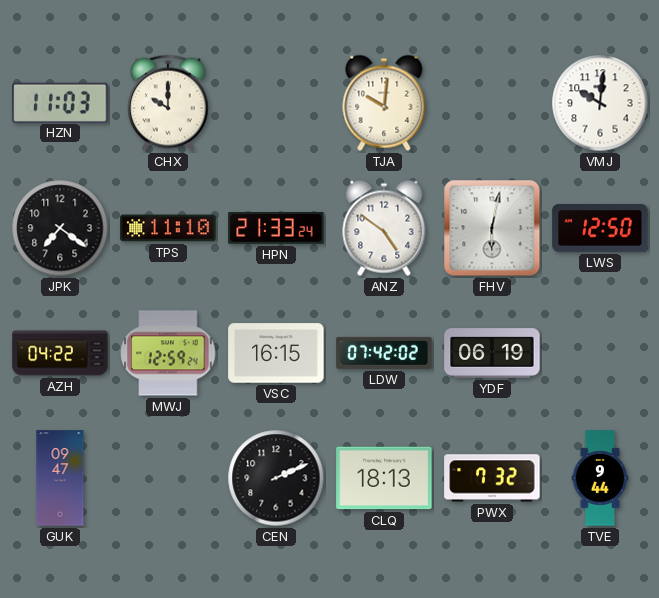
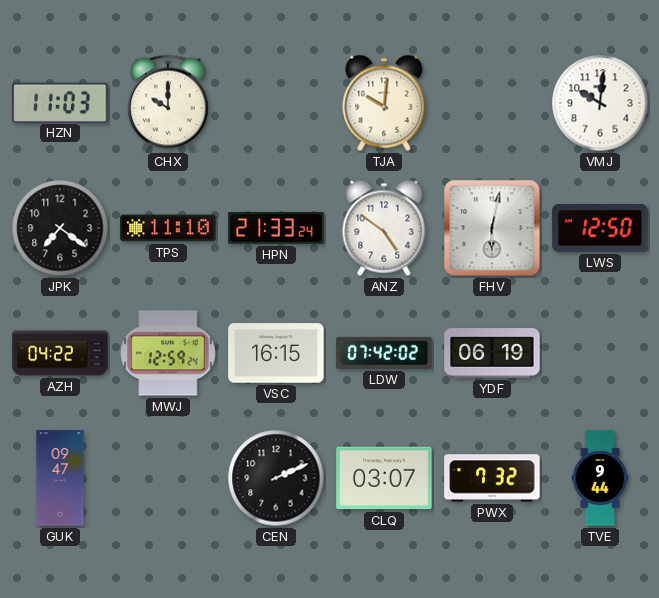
CLQ: 18:13 -> 03:07 (384, 478)
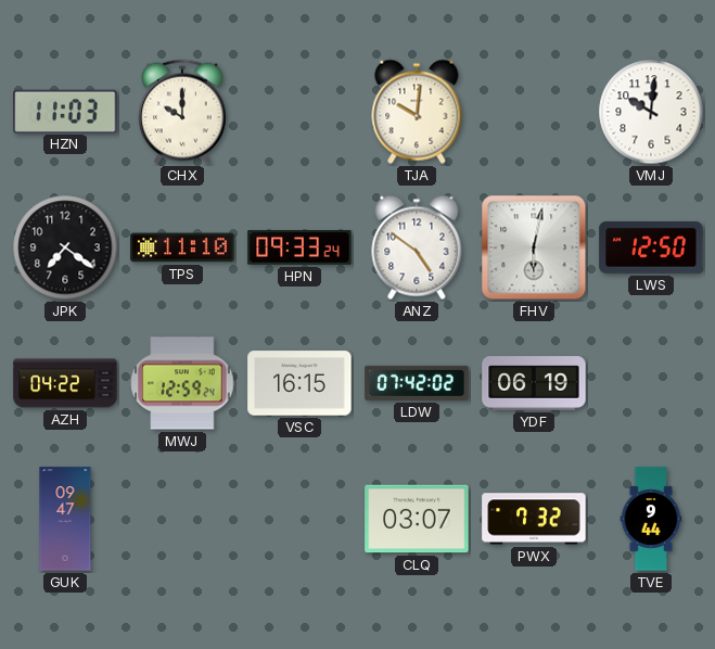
HPN: 21:33 -> 09:33 (299, 249)
CEN: 2:11 -> none (276, 478)
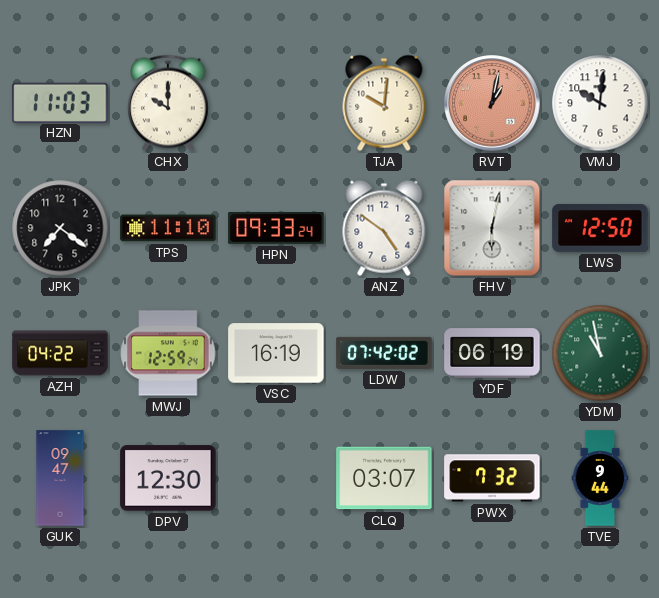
RVT: none -> 1:02 (492, 103)
VSC: 16:15 -> 16:19 (276, 353)
YDM: none -> 10:58 (600, 353)
DPV: none -> 12:30 (168, 478)
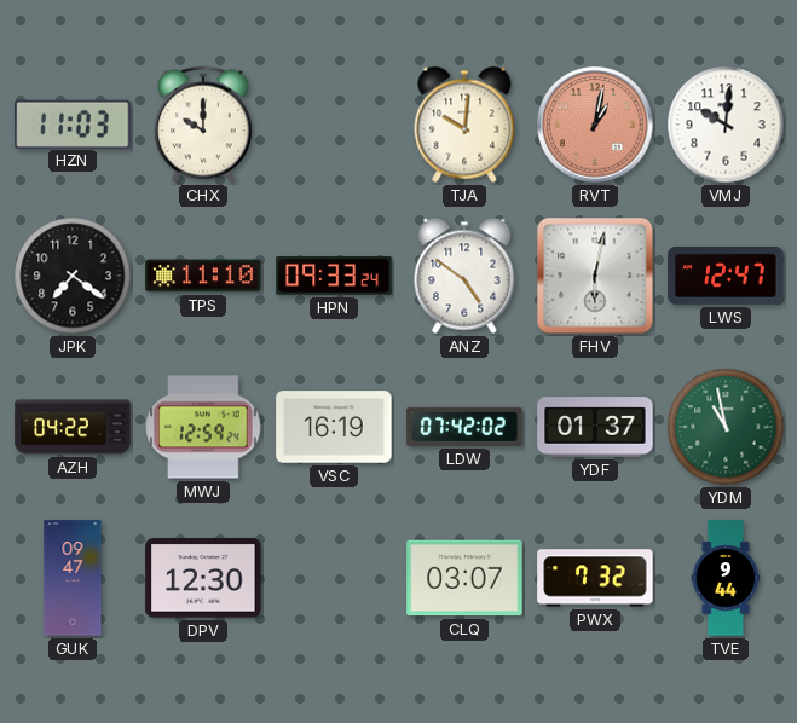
LWS: 12:50 -> 12:47 (726, 276)
YDF: 06:19 -> 01:37 (595, 427)
